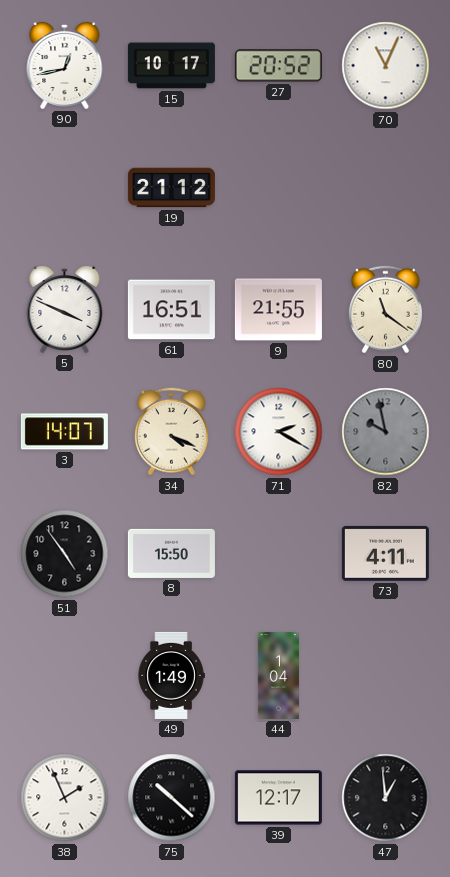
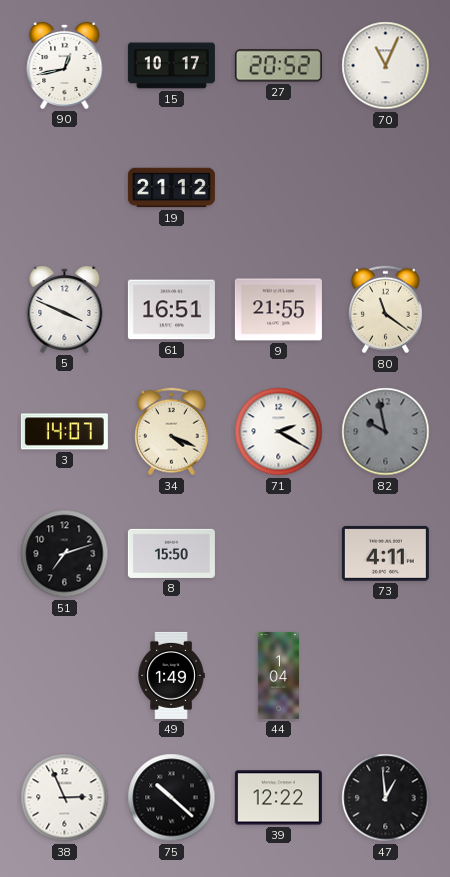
51: 4:54 -> 7:12 (65, 554)
38: 1:56 -> 2:56 (65, 798)
39: 12:17 -> 12:22 (278, 798)
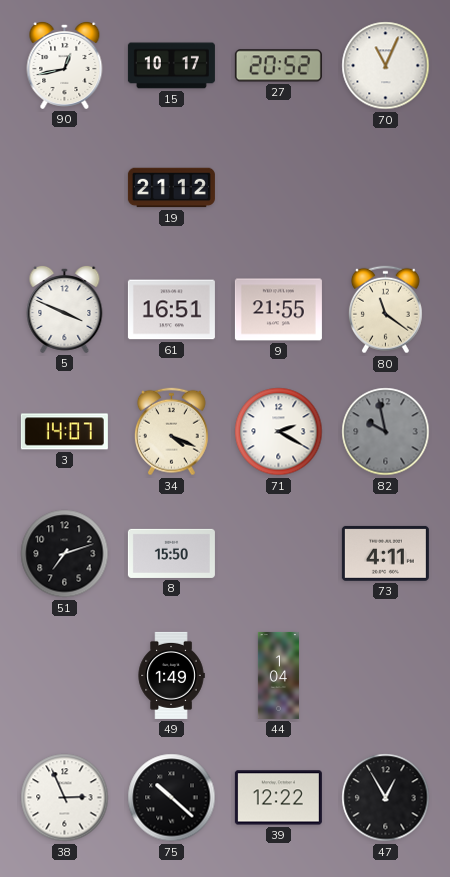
47: 12:59 -> 12:55 (386, 798)
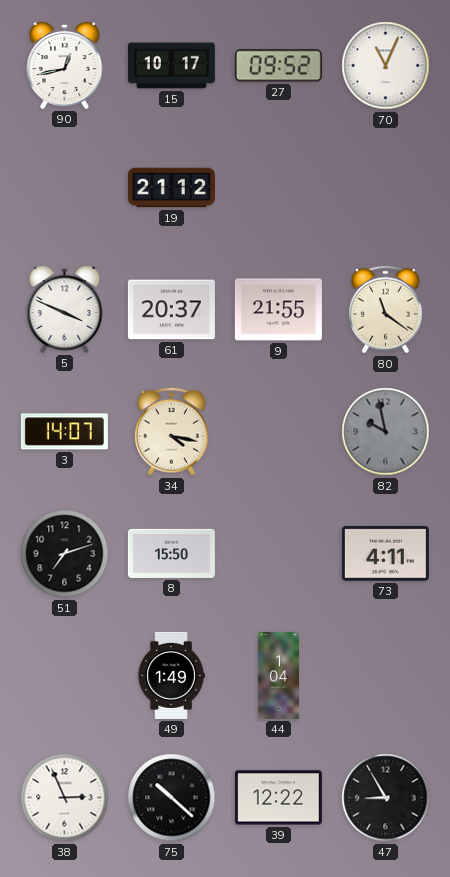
27: 20:52 -> 09:52 (278, 66)
61: 16:51 -> 20:37 (171, 310)
34: 4:19 -> 4:17 (171, 432)
71: 2:20 -> none (279, 432)
47: 12:55 -> 8:55 (386, 798)
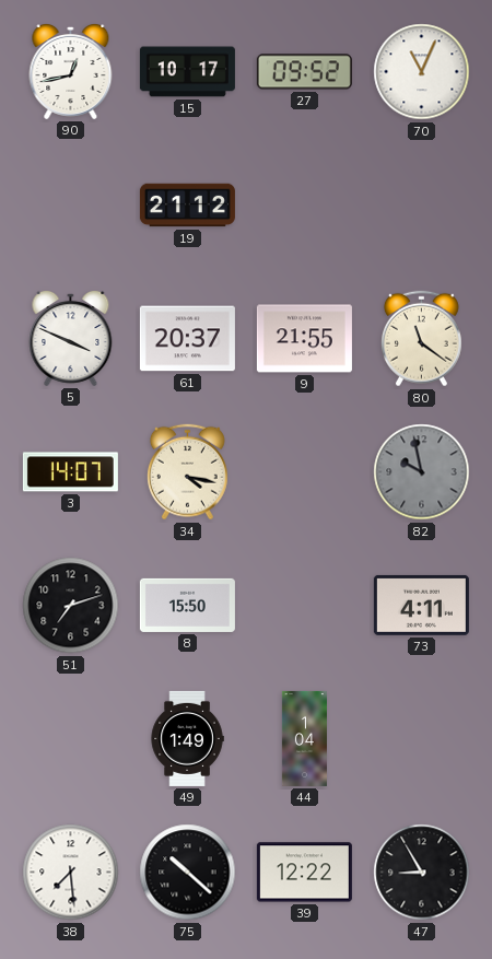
38: 2:56 -> 7:29 (71, 873)
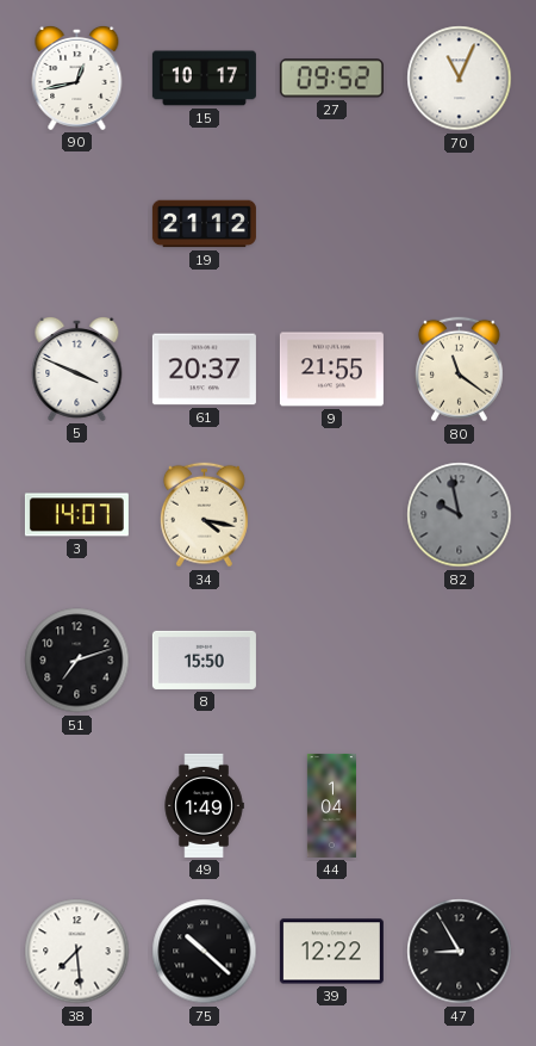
73: 4:11 -> none (421, 605)
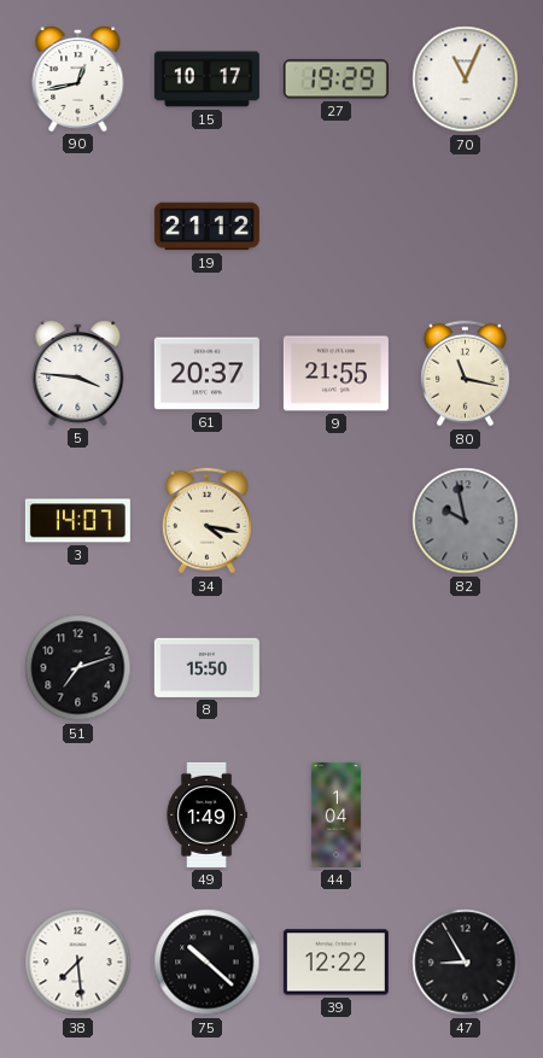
27: 09:52 -> 19:29 (335, 80)
5: 3:49 -> 3:46 (78, 373)
80: 11:21 -> 11:17 (465, 374)
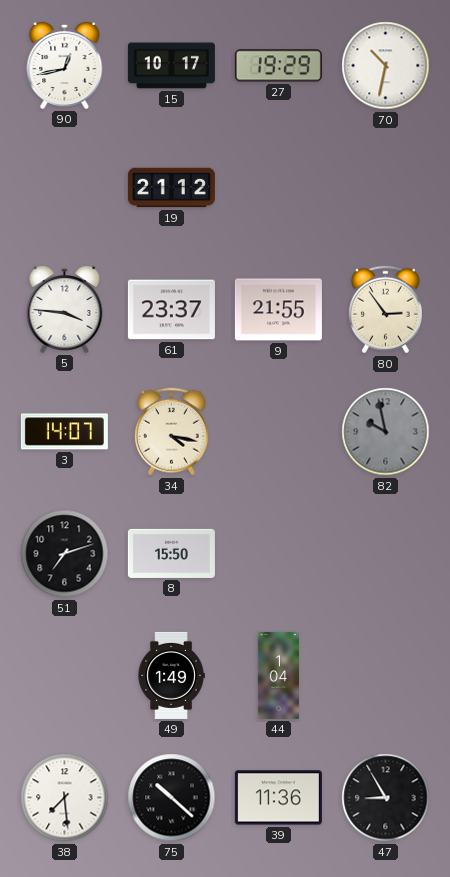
70: 11:04 -> 10:32 (386, 66)
61: 20:37 -> 23:37 (171, 310)
80: 11:17 -> 2:54 (385, 310)
39: 12:22 -> 11:36 (278, 798)
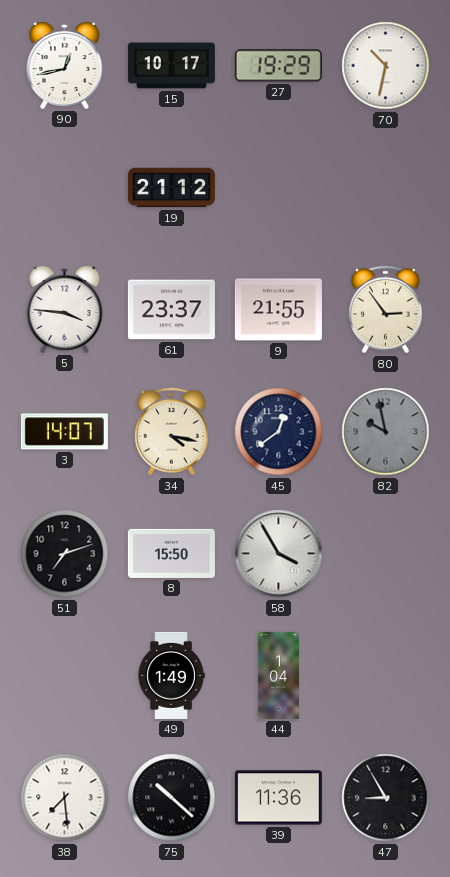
45: none -> 12:39 (279, 432)
58: none -> 3:55 (279, 554)
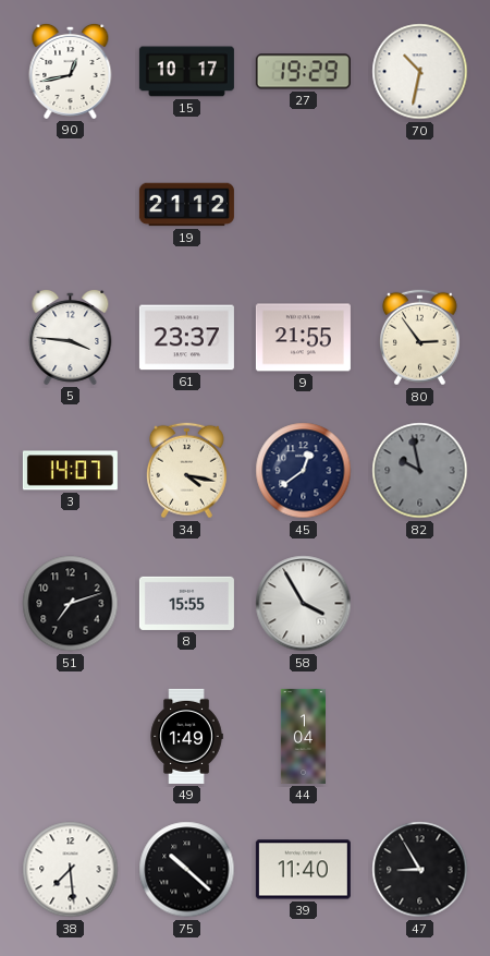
8: 15:50 -> 15:55 (186, 603)
39: 11:36 -> 11:40 (303, 870)
